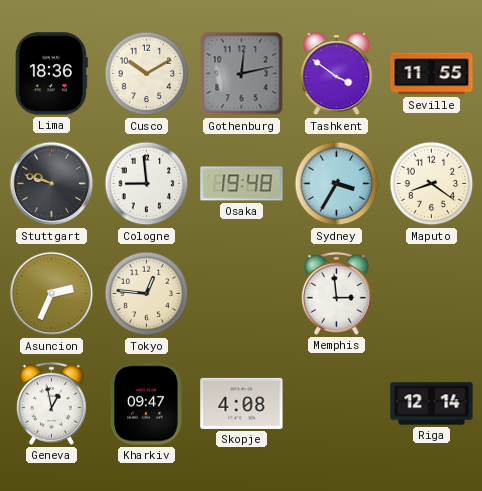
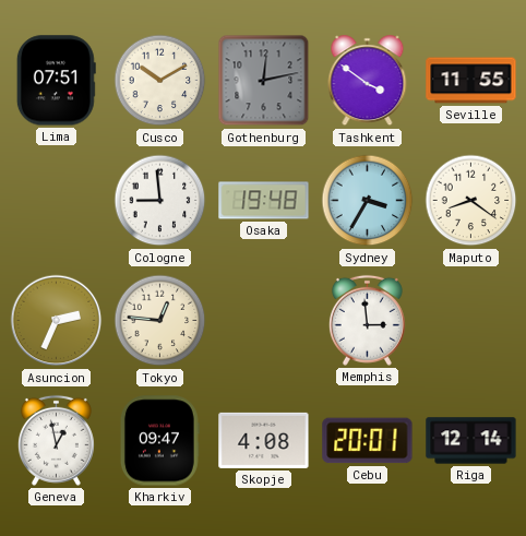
Lima: 18:36 -> 07:51 (56, 81)
Stuttgart: 9:48 -> none (52, 184)
Cebu: none -> 20:01 (368, 441)
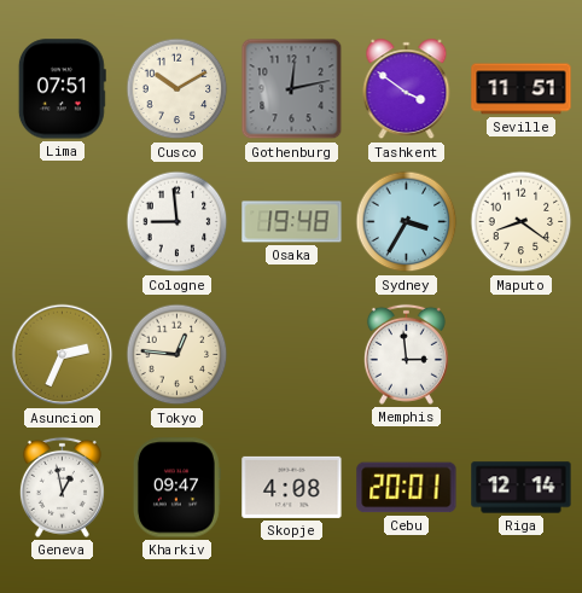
Seville: 11:55 -> 11:51 (522, 89)
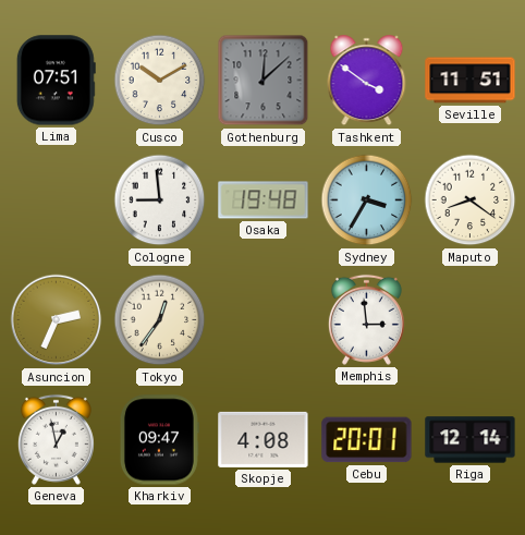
Gothenburg: 12:13 -> 12:08 (264, 81)
Tokyo: 12:46 -> 12:36 (160, 320)
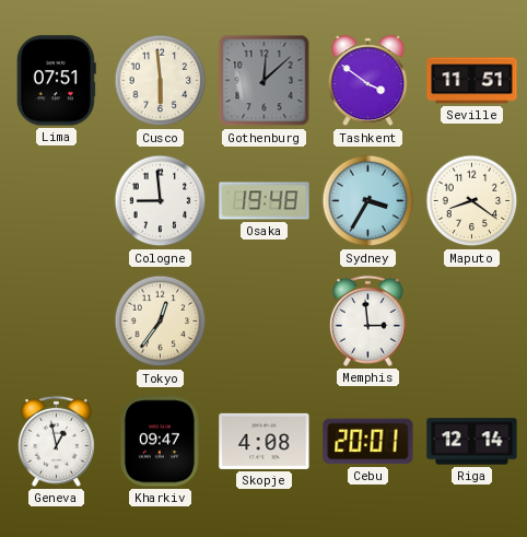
Cusco: 10:10 -> 5:59 (161, 81)
Asuncion: 2:34 -> none (57, 320)
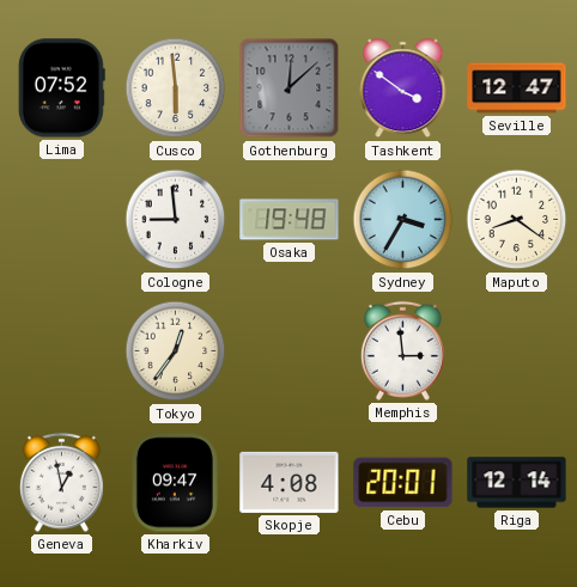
Lima: 07:51 -> 07:52 (61, 88)
Seville: 11:51 -> 12:47 (517, 88)
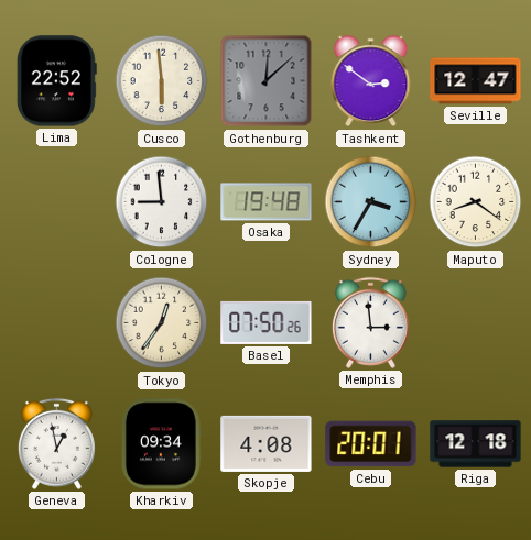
Lima: 07:52 -> 22:52 (56, 81)
Tashkent: 3:51 -> 2:51 (371, 81)
Basel: none -> 07:50 (267, 322)
Kharkiv: 09:47 -> 09:34 (161, 444)
Riga: 12:14 -> 12:18 (476, 444)
